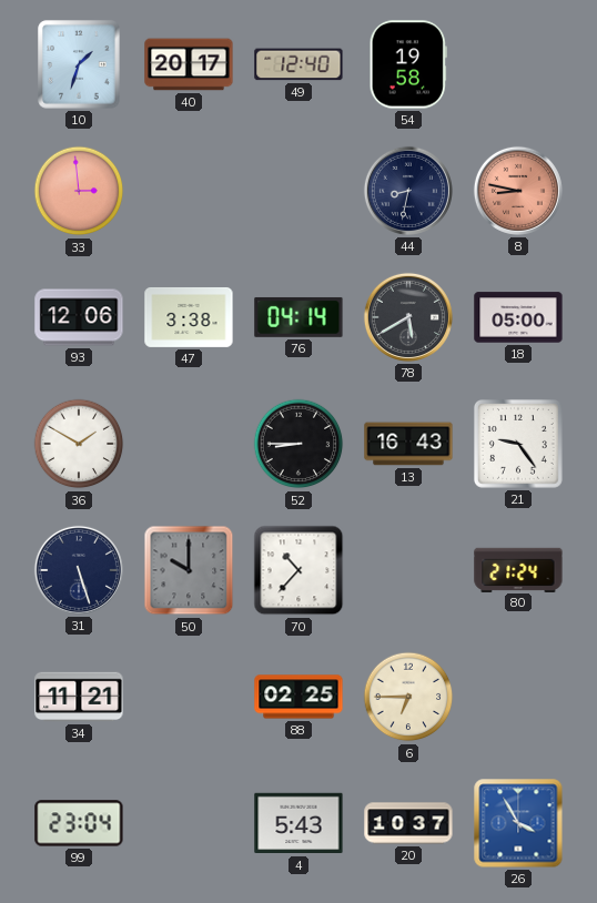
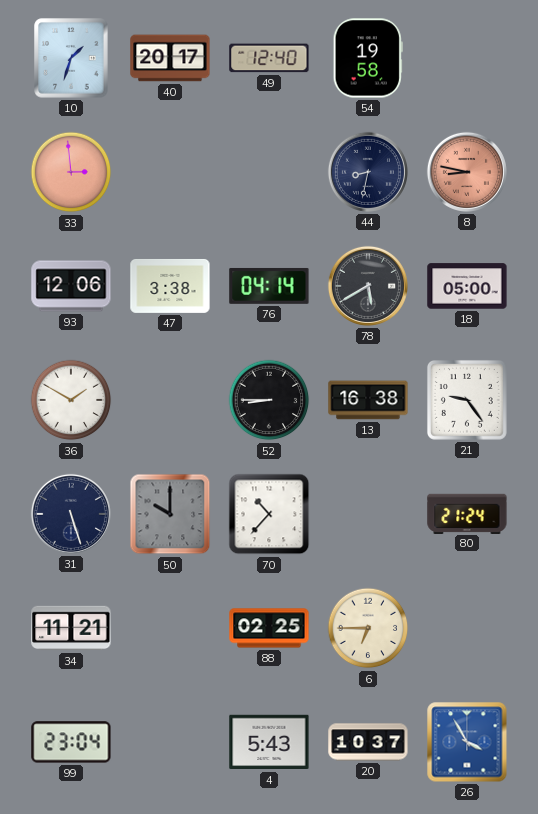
13: 16:43 -> 16:38 (368, 400)
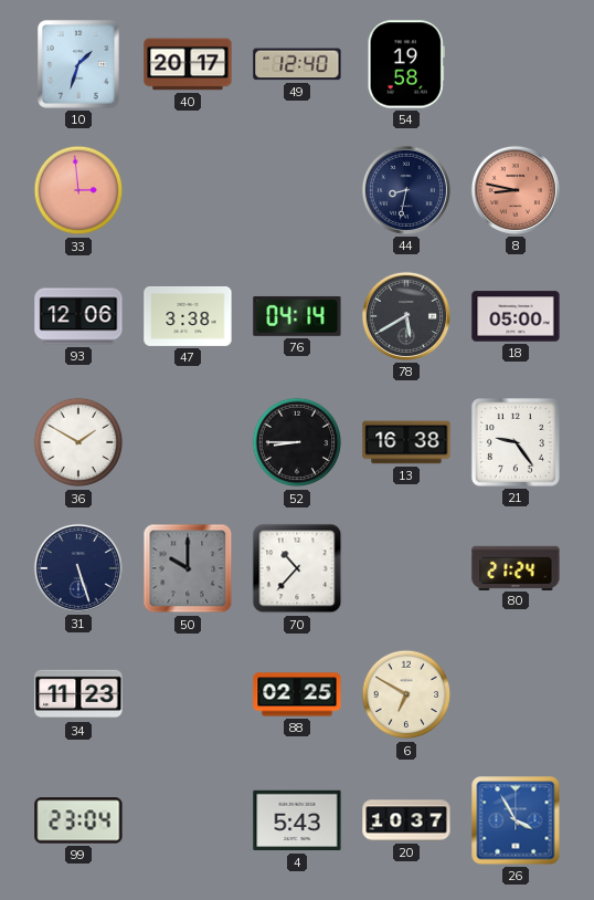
34: 11:21 -> 11:23 (78, 694)
6: 6:45 -> 6:50 (406, 694)
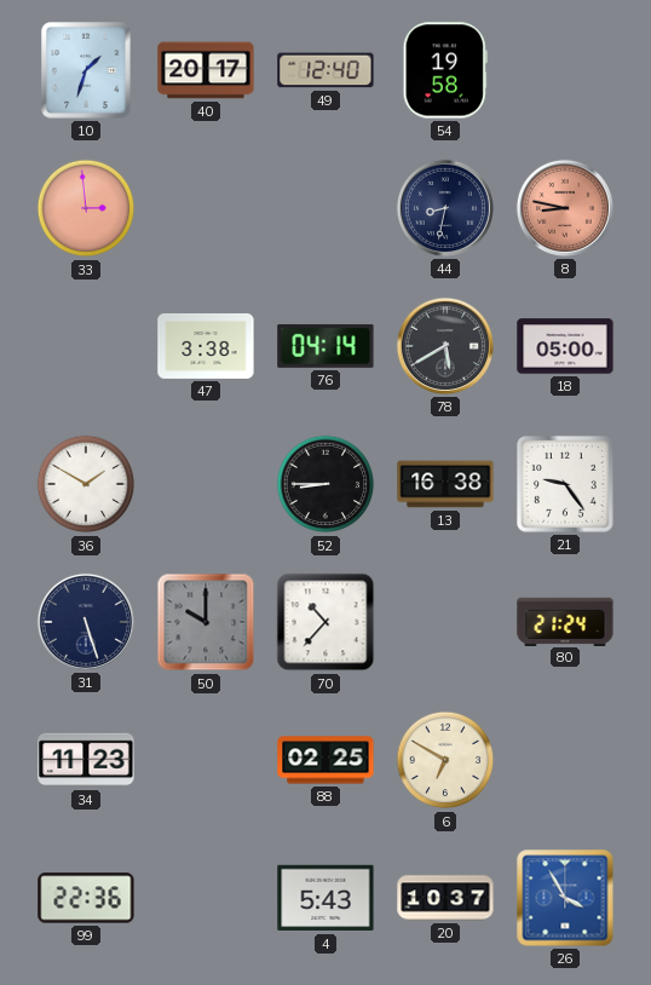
93: 12:06 -> none (78, 316)
99: 23:04 -> 22:36 (86, 898)
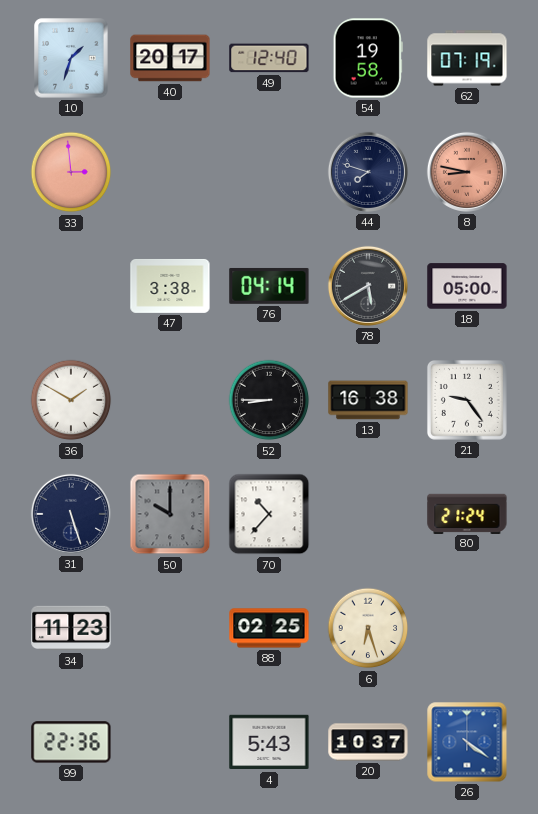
62: none -> 07:19 (467, 58)
44: 8:32 -> 7:48 (368, 172)
6: 6:50 -> 6:27 (368, 628)
26: 3:55 -> 4:21 (467, 742)
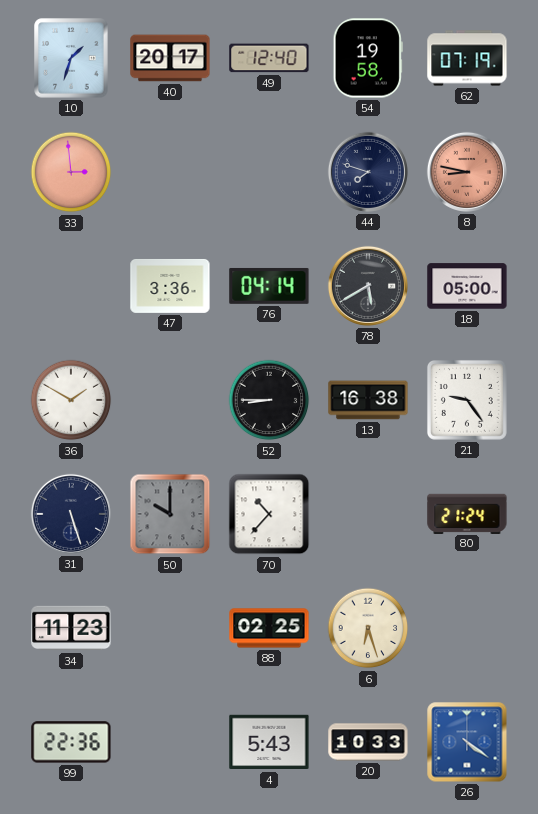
47: 3:38 -> 3:36 (170, 286)
20: 10:37 -> 10:33 (368, 742)
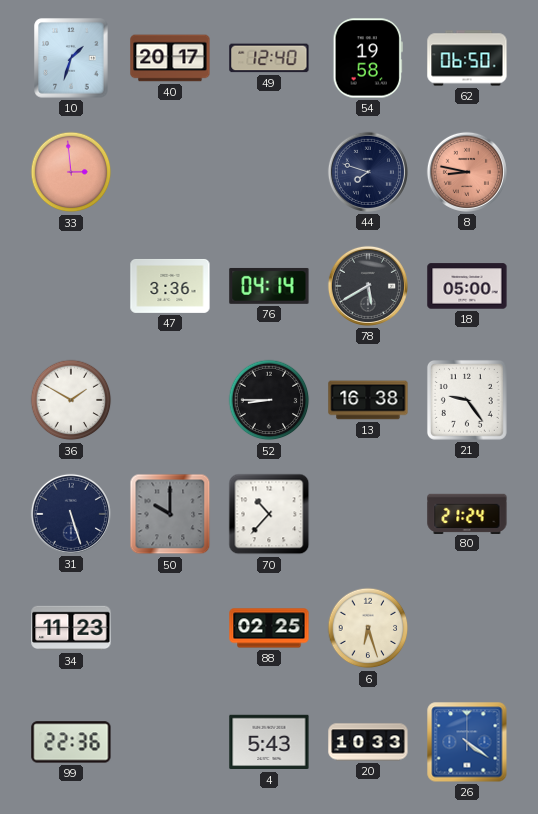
62: 07:19 -> 06:50 (467, 58)
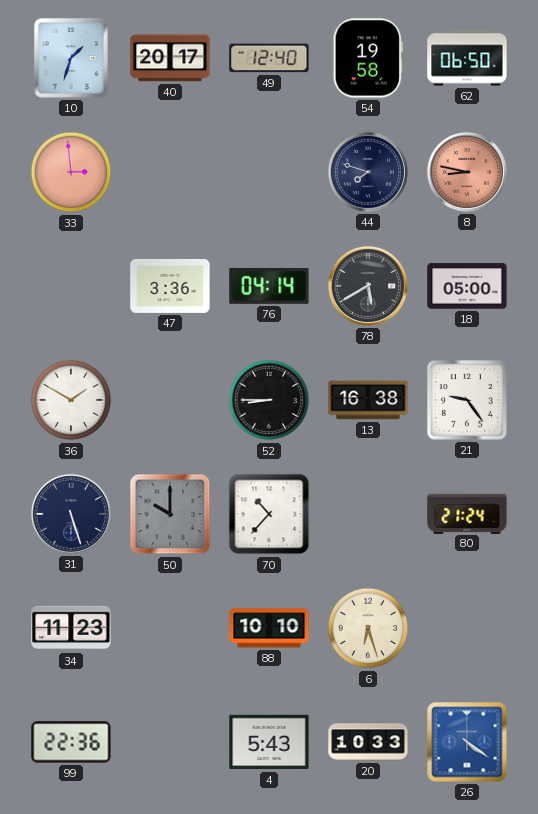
88: 02:25 -> 10:10 (269, 628)
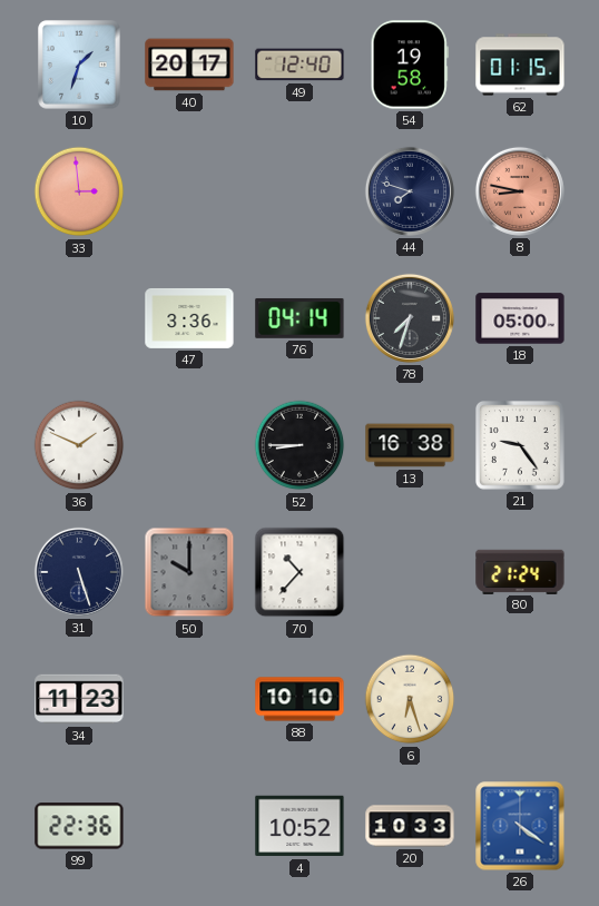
62: 06:50 -> 01:15 (520, 65)
78: 5:40 -> 7:33 (410, 318)
36: 1:50 -> 1:49 (79, 445)
4: 5:43 -> 10:52 (299, 826)
